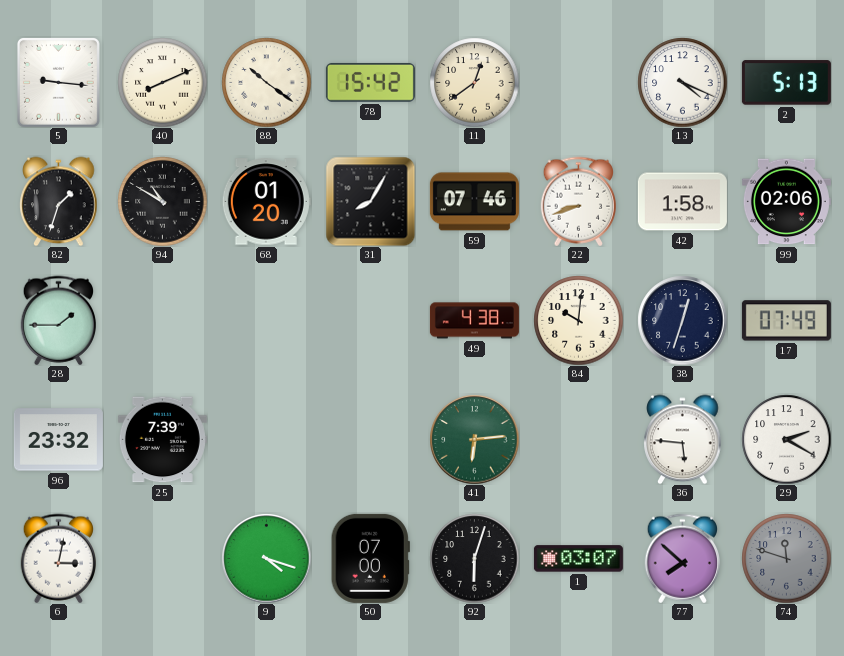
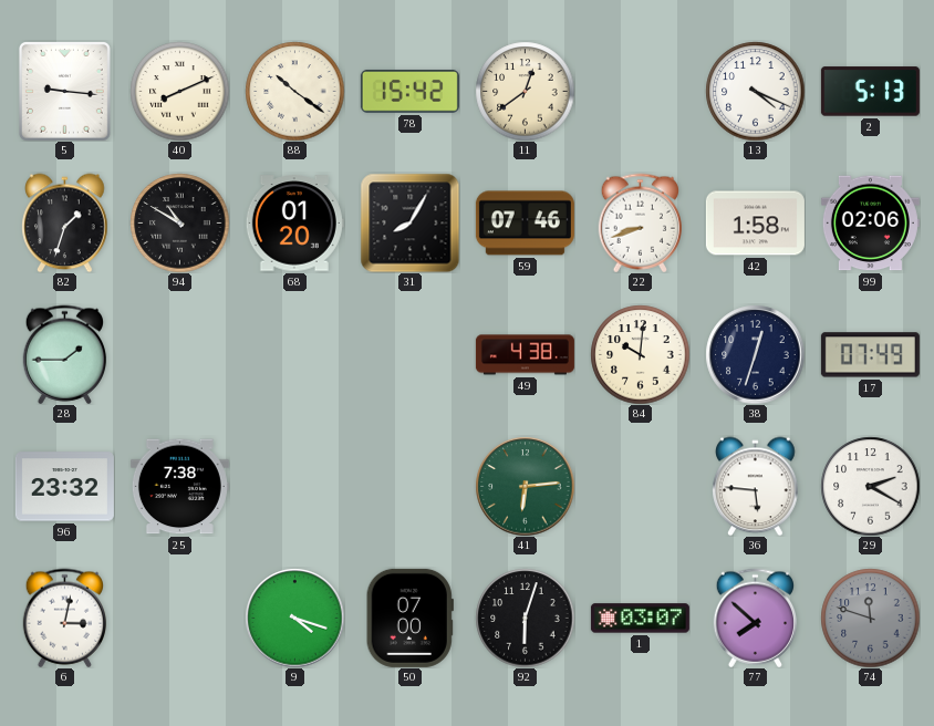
25: 7:39 -> 7:38 (179, 487)
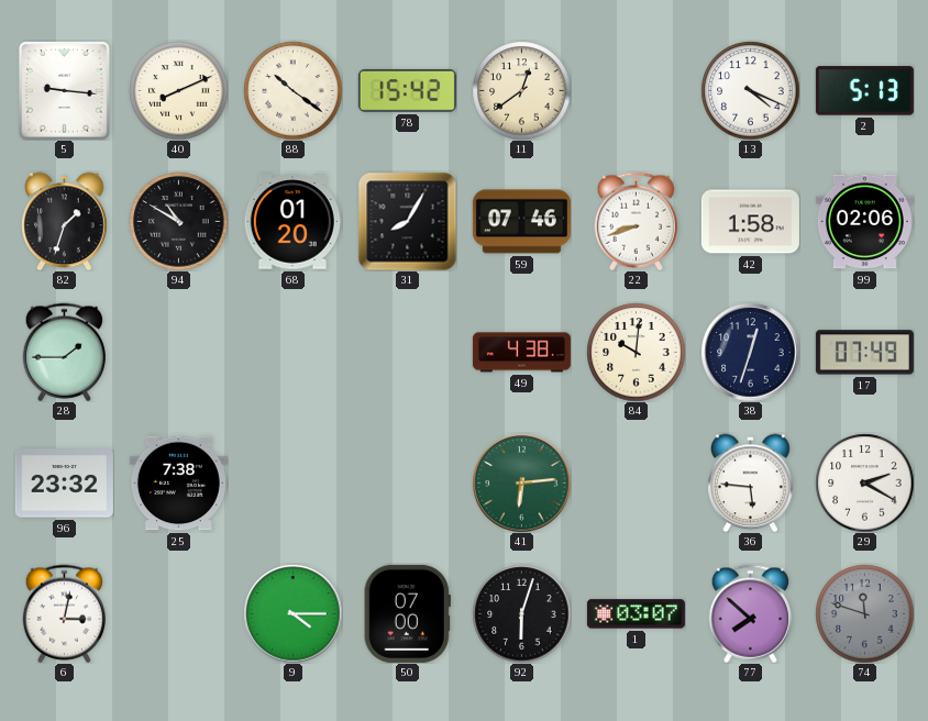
9: 4:18 -> 4:15 (292, 613)
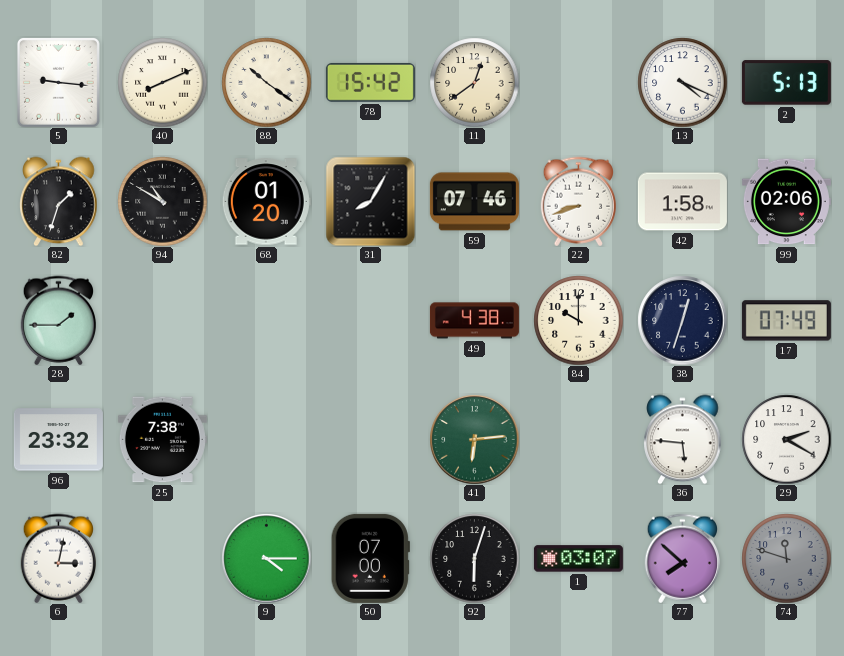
84: 10:01 -> 10:00 (578, 320)
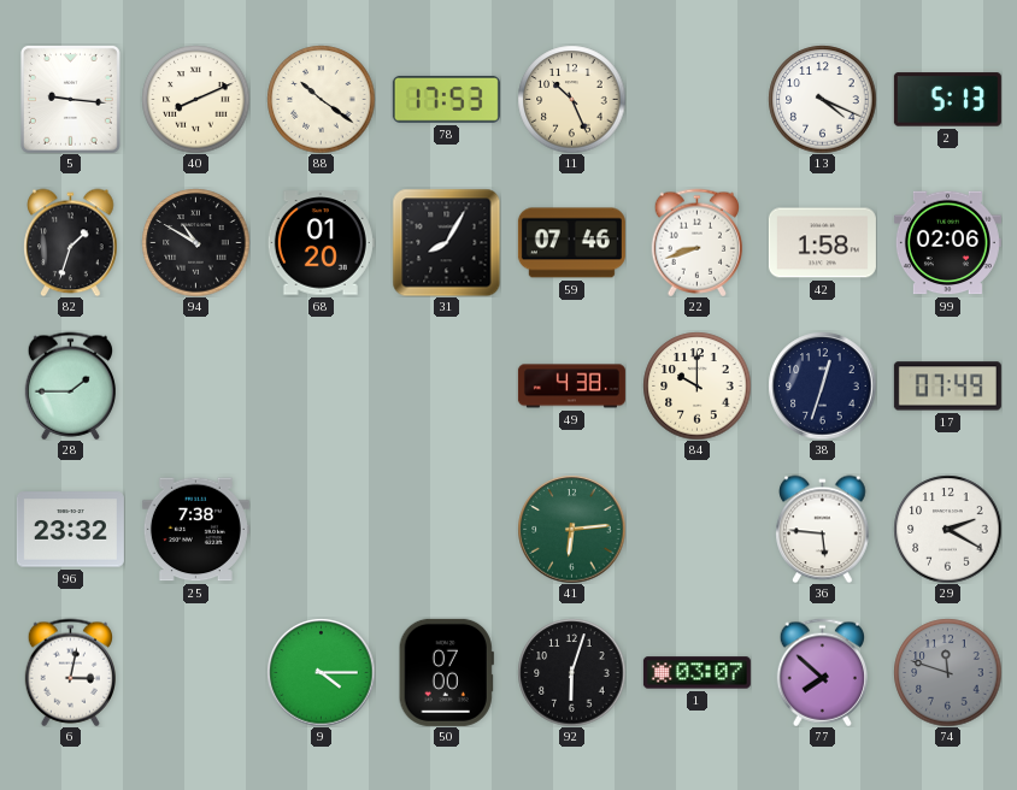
78: 15:42 -> 17:53 (446, 99)
11: 12:39 -> 10:26 (571, 99)
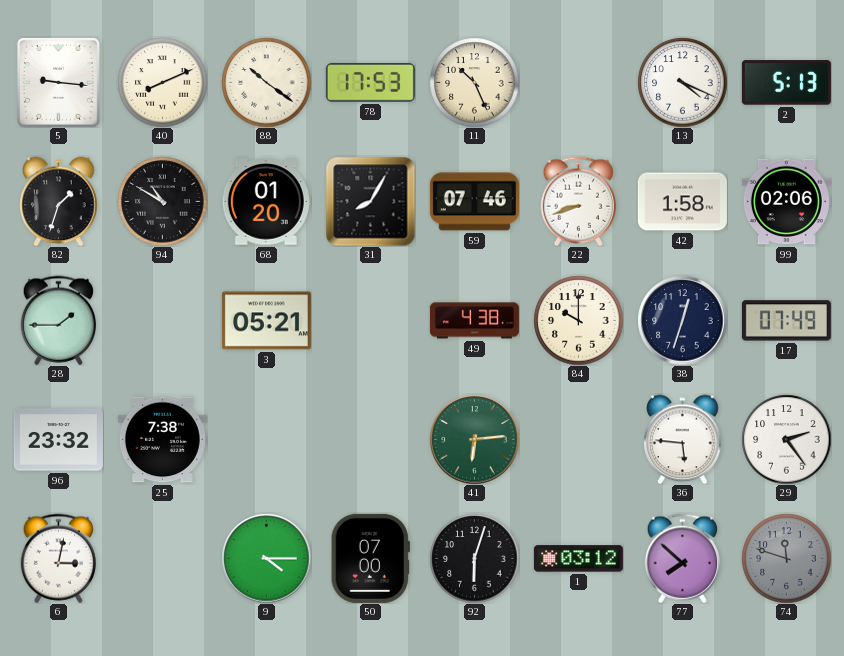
3: none -> 05:21 (266, 321)
29: 2:20 -> 2:24 (786, 439)
1: 03:07 -> 03:12 (578, 559)
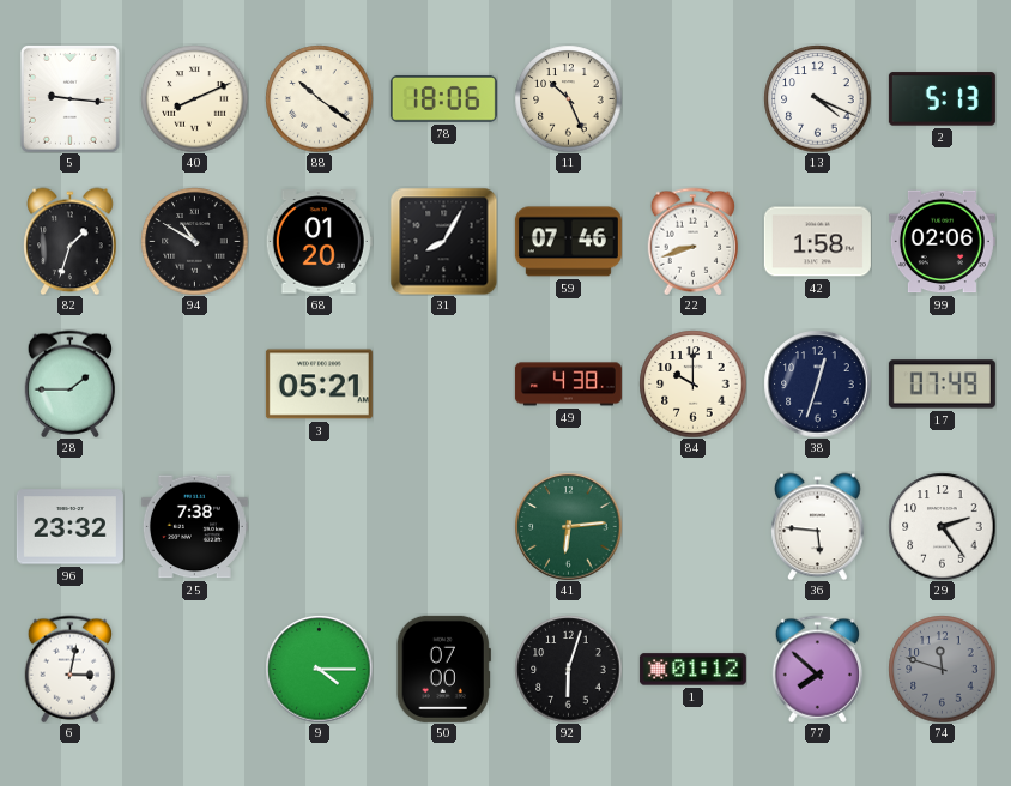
78: 17:53 -> 18:06 (443, 98)
1: 03:12 -> 01:12 (692, 670)
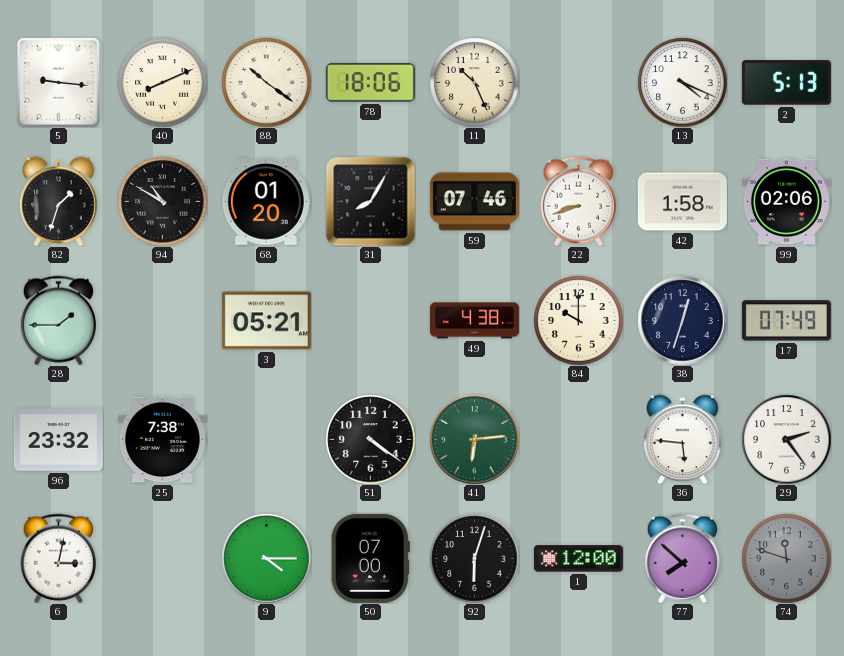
51: none -> 4:21 (370, 439)
1: 01:12 -> 12:00 (578, 559)
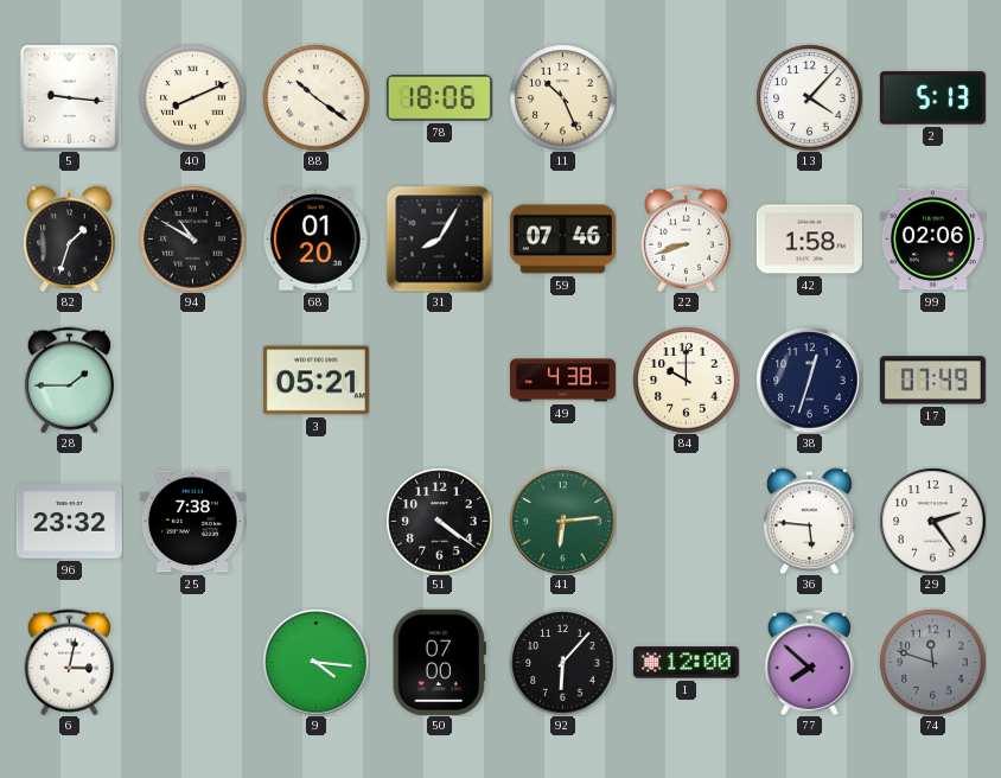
13: 4:19 -> 4:07 (809, 97)
9: 4:15 -> 4:16 (315, 662)
92: 6:03 -> 6:07 (562, 662)
